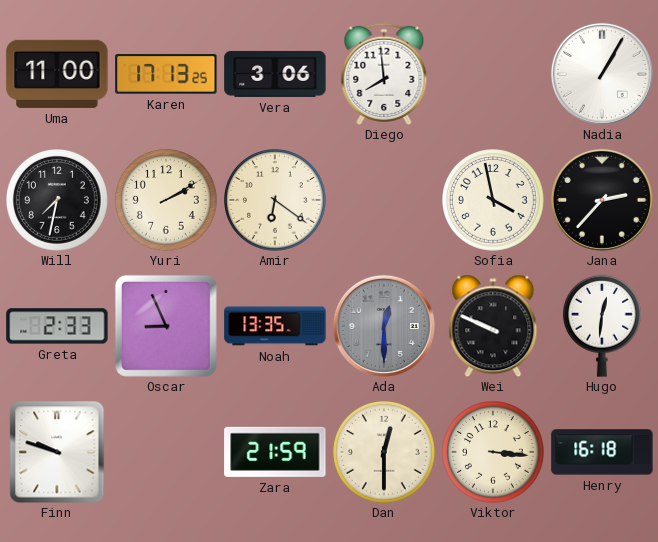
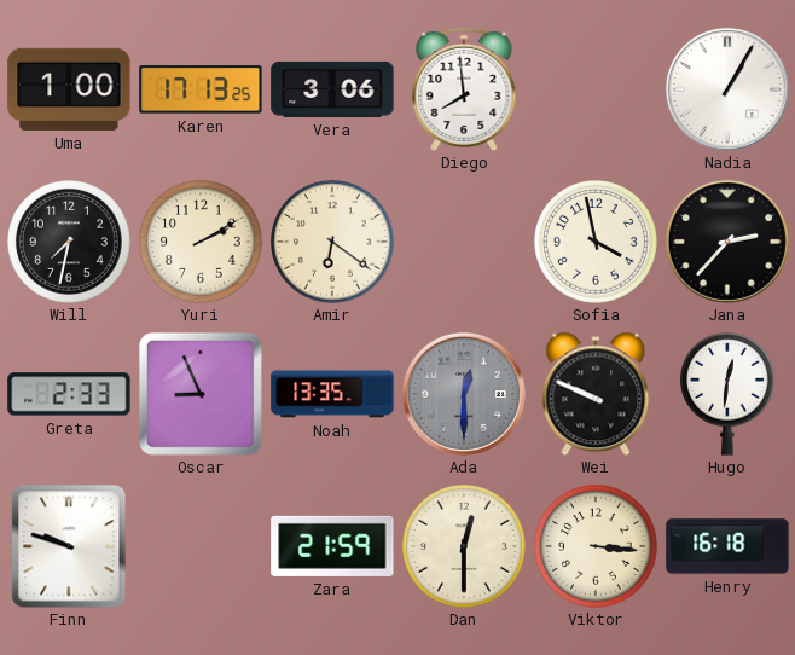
Uma: 11:00 -> 1:00 (69, 89)
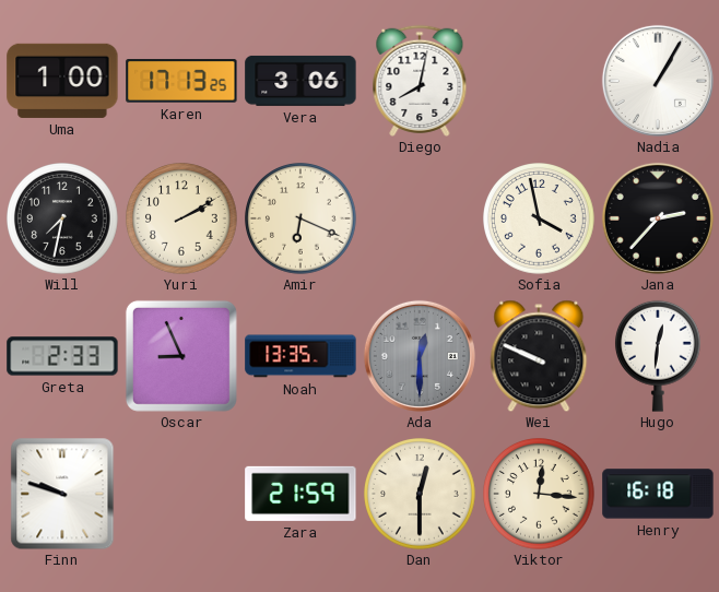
Diego: 7:59 -> 8:02 (420, 81)
Amir: 6:21 -> 6:19 (302, 220)
Viktor: 3:16 -> 12:16 (540, 495)
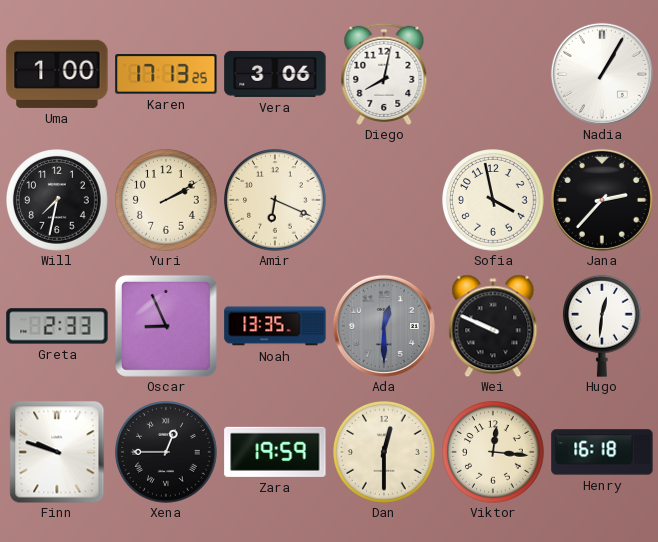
Xena: none -> 12:45 (167, 453)
Zara: 21:59 -> 19:59 (275, 452)
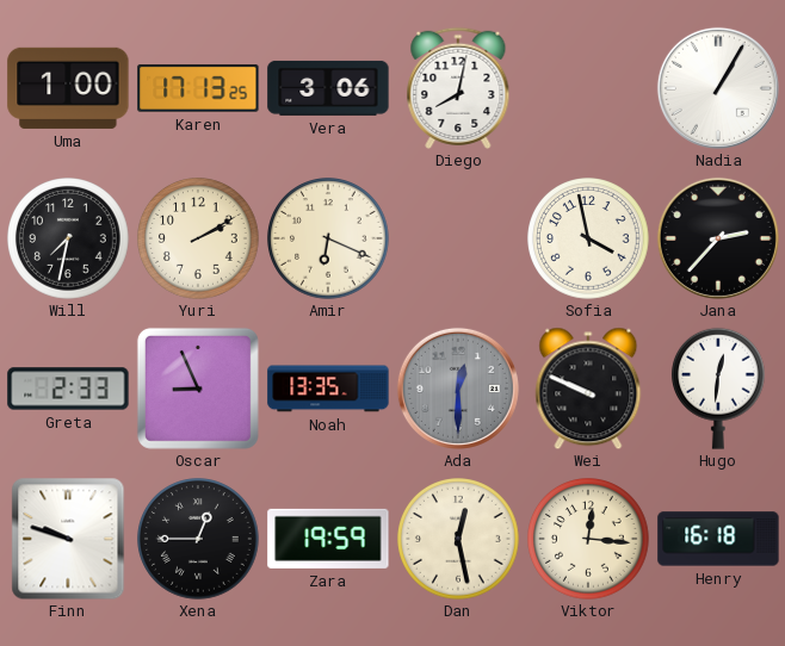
Dan: 12:30 -> 12:28 (459, 540)
